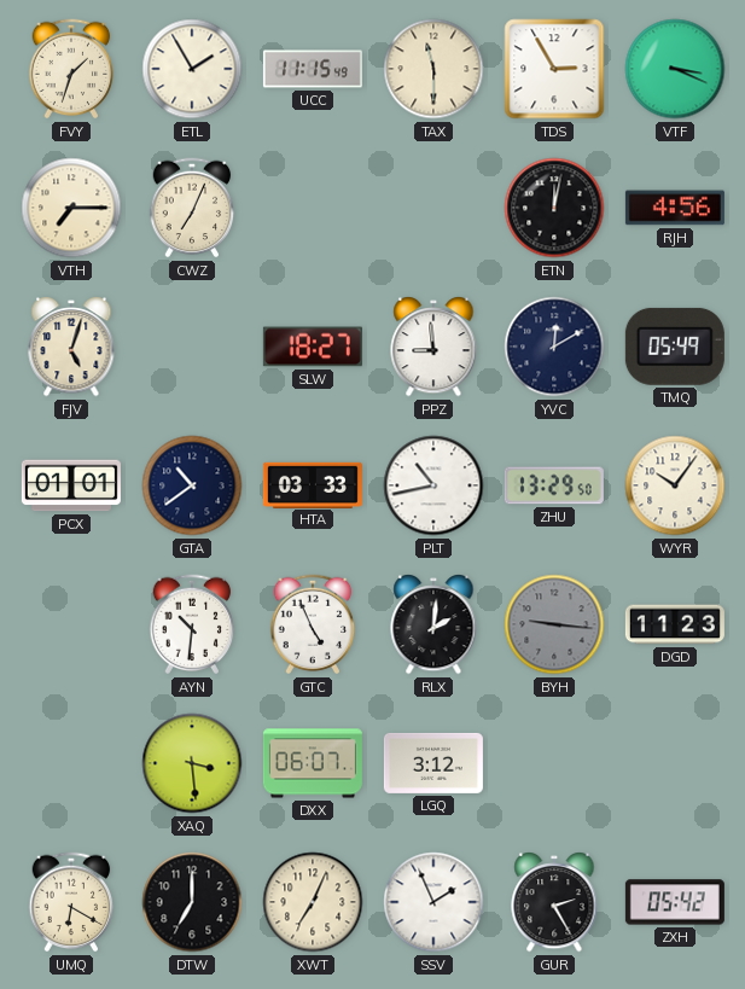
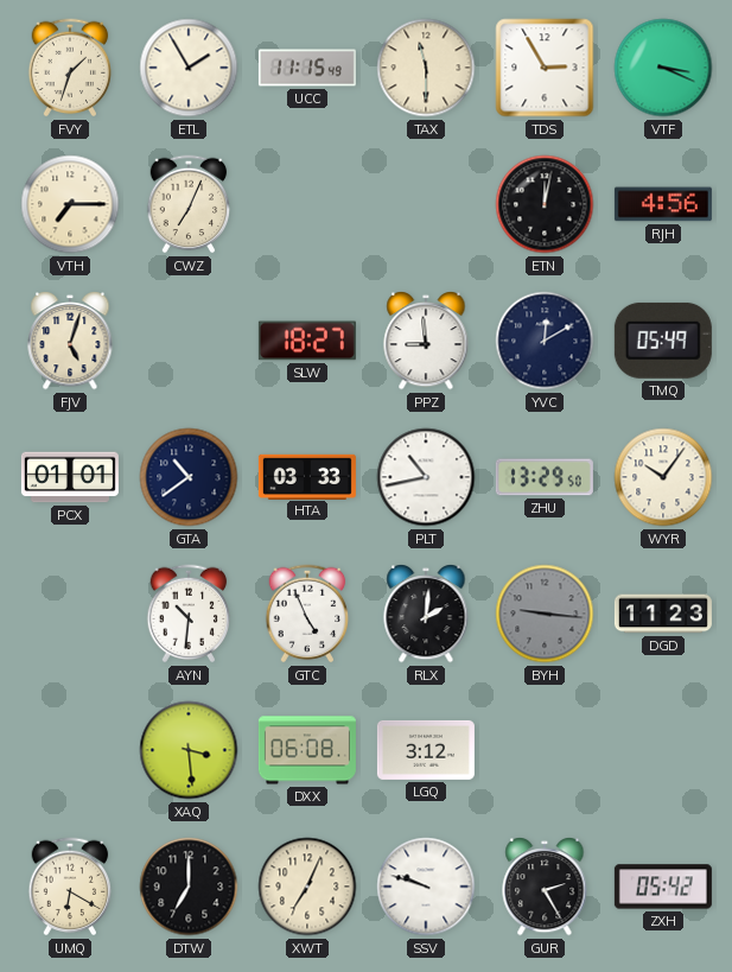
DXX: 06:07 -> 06:08 (307, 750)
SSV: 1:56 -> 9:48 (426, 887)
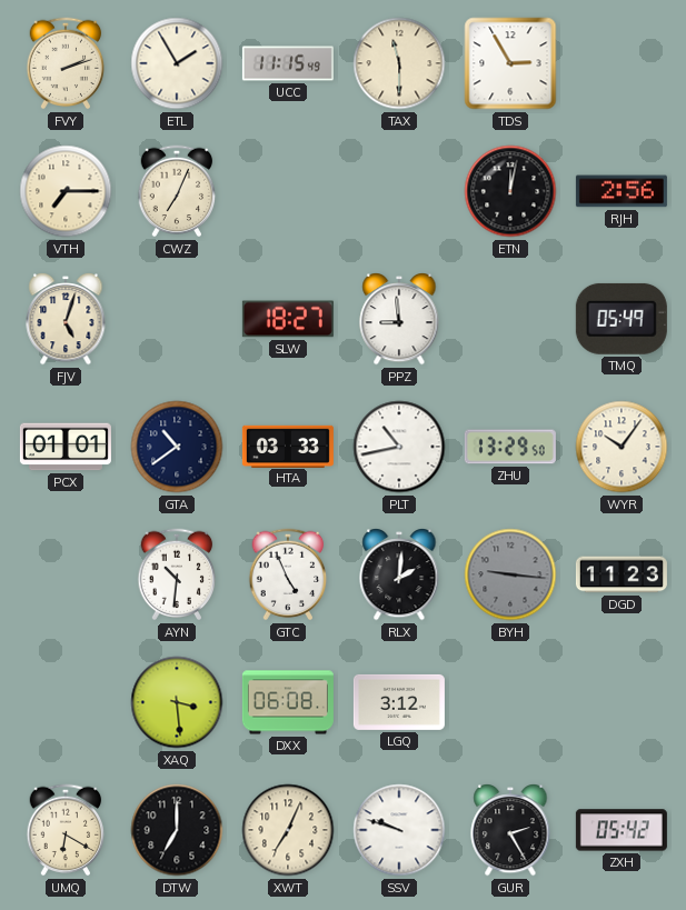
FVY: 1:33 -> 2:12 (66, 63)
VTF: 3:19 -> none (663, 68)
RJH: 4:56 -> 2:56 (622, 191)
YVC: 12:10 -> none (545, 341)
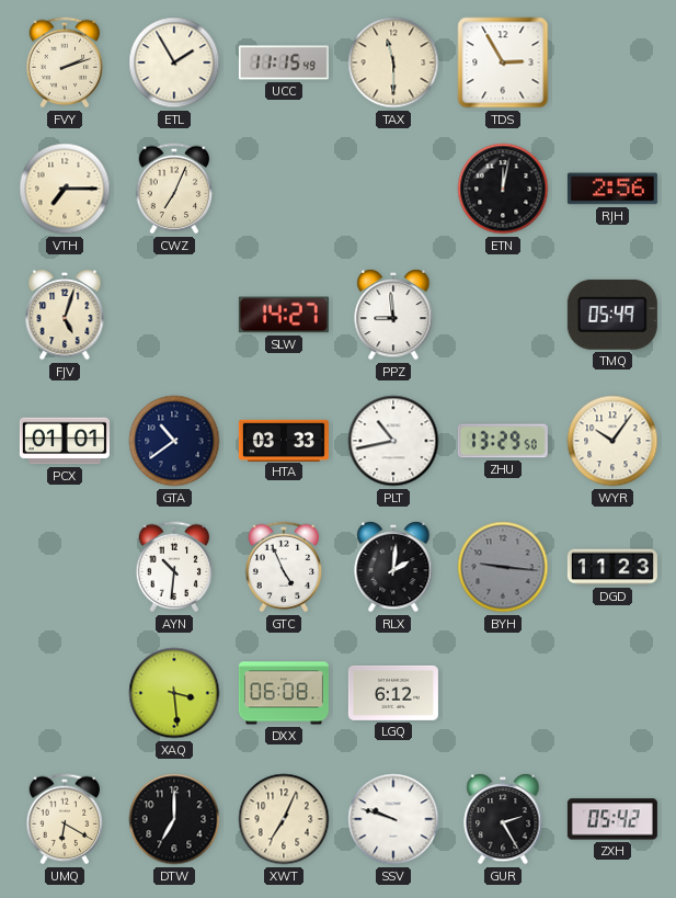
SLW: 18:27 -> 14:27 (284, 315)
LGQ: 3:12 -> 6:12 (393, 693)
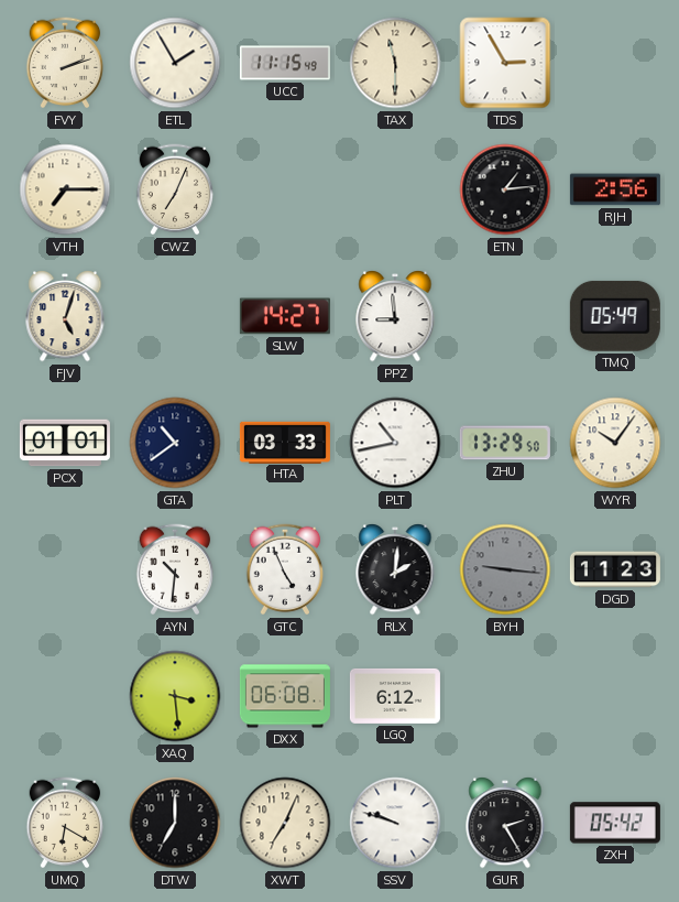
ETN: 12:02 -> 1:14 (505, 189)
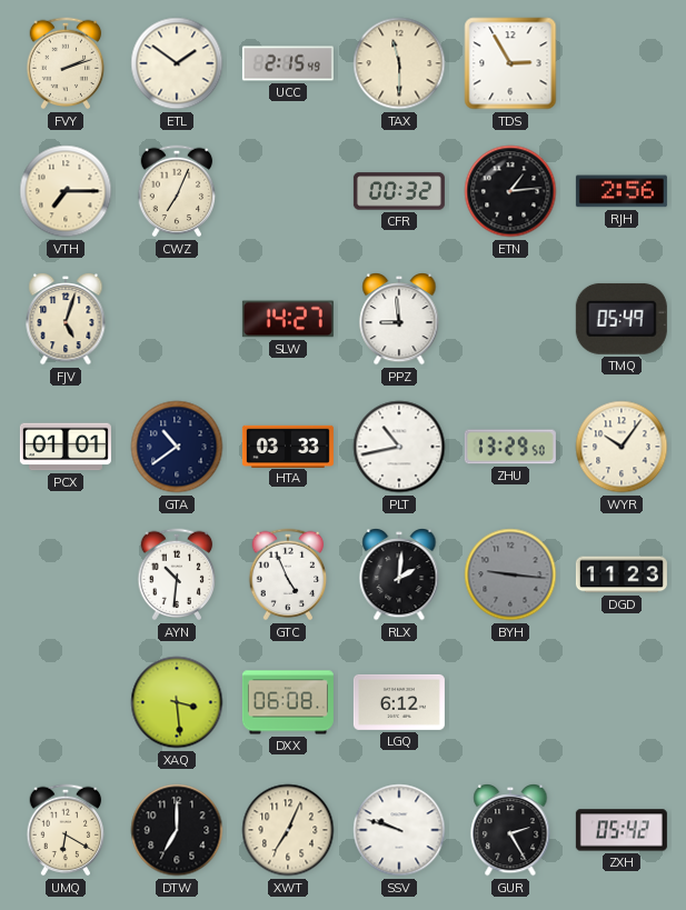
ETL: 1:55 -> 1:51 (177, 63)
UCC: 11:15 -> 2:15 (288, 63)
CFR: none -> 00:32 (399, 191)
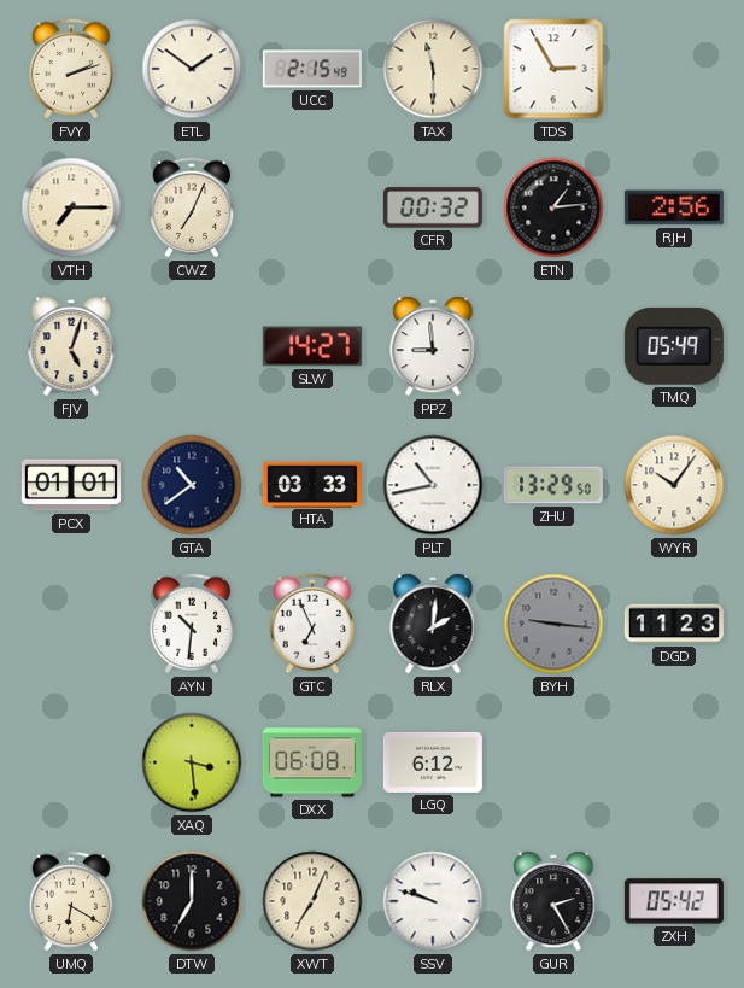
GTC: 4:56 -> 6:56 (312, 624)
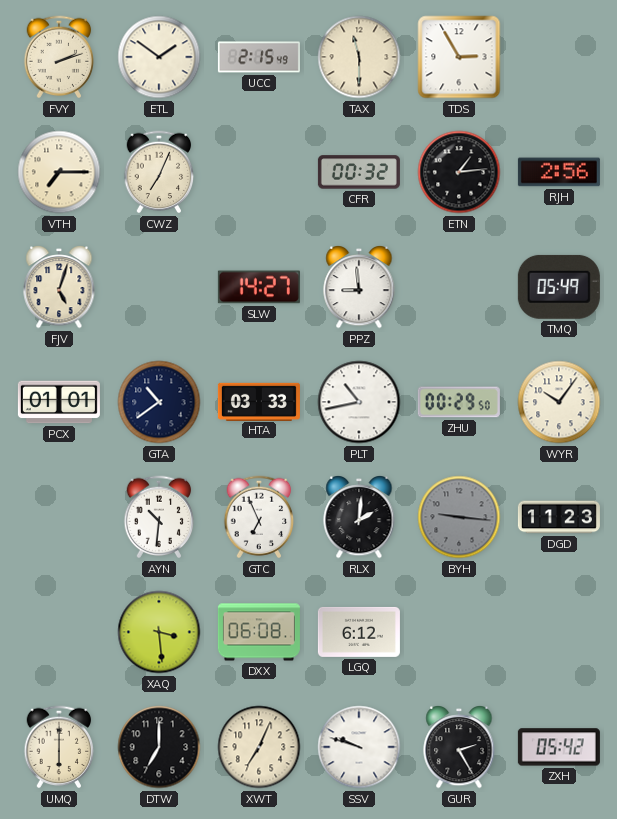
ZHU: 13:29 -> 00:29 (459, 402)
UMQ: 6:20 -> 6:00 (59, 747)
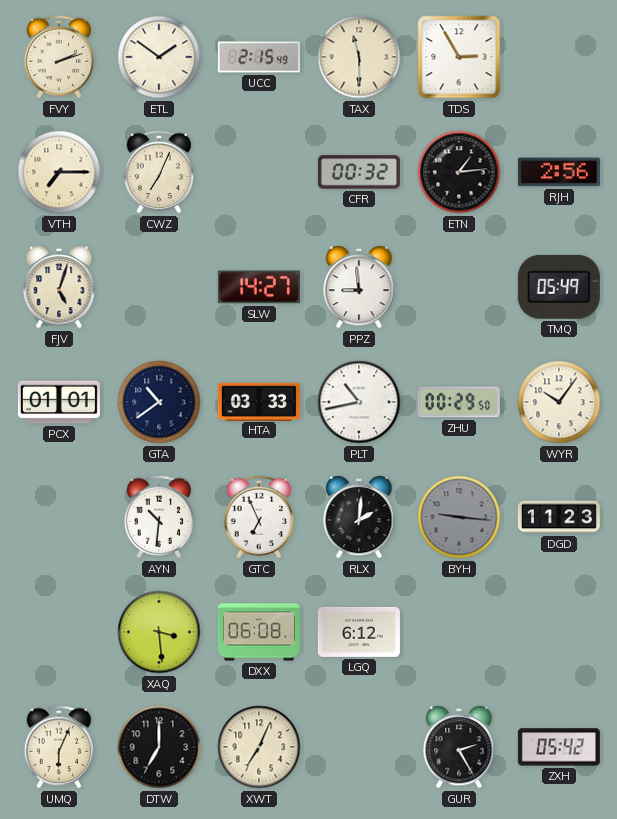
UMQ: 6:00 -> 6:04 (59, 747)
SSV: 9:48 -> none (359, 747)
